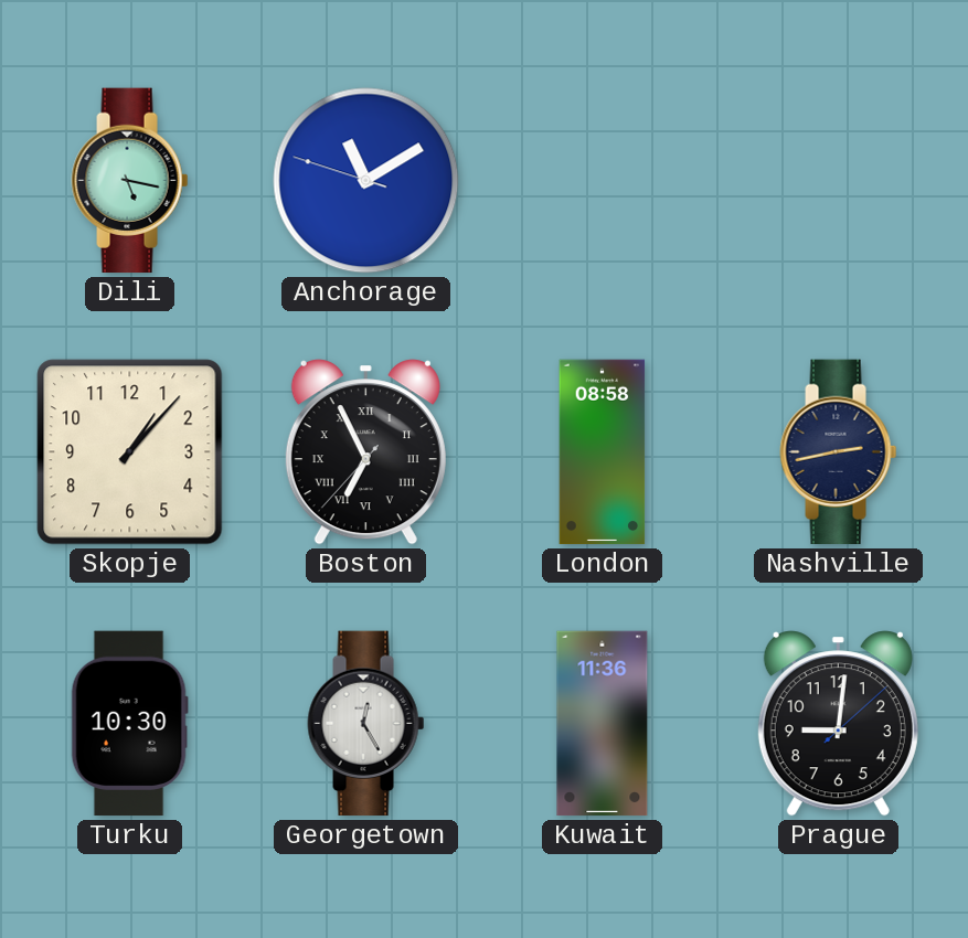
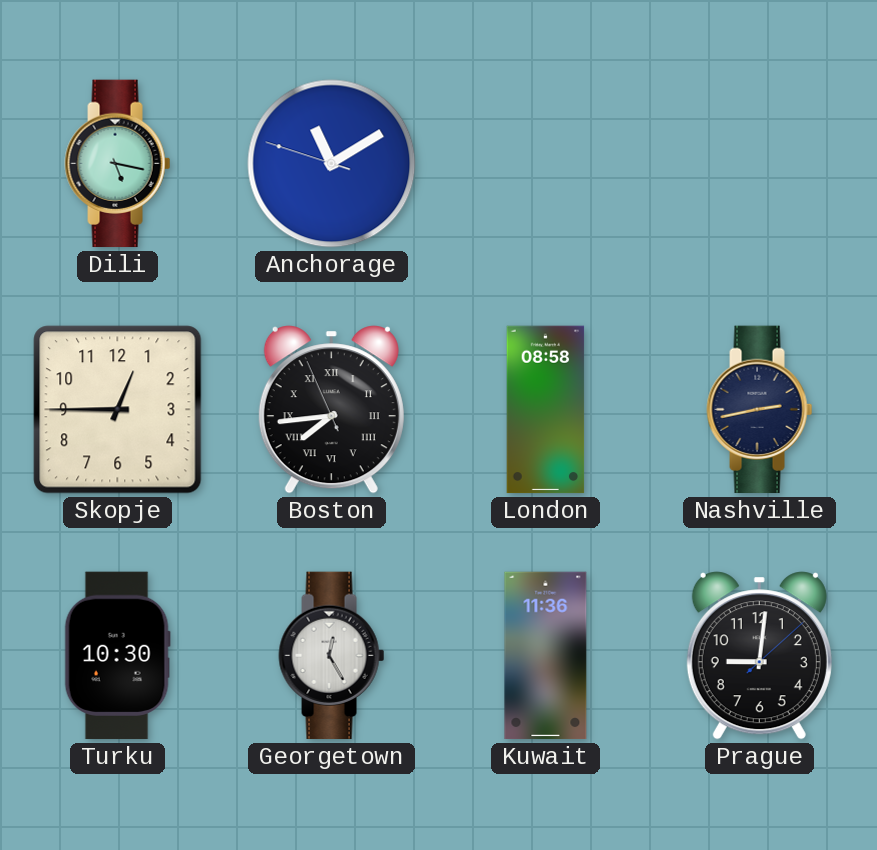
Skopje: 1:07 -> 12:45 (118, 410)
Boston: 6:55 -> 7:43 (331, 410)
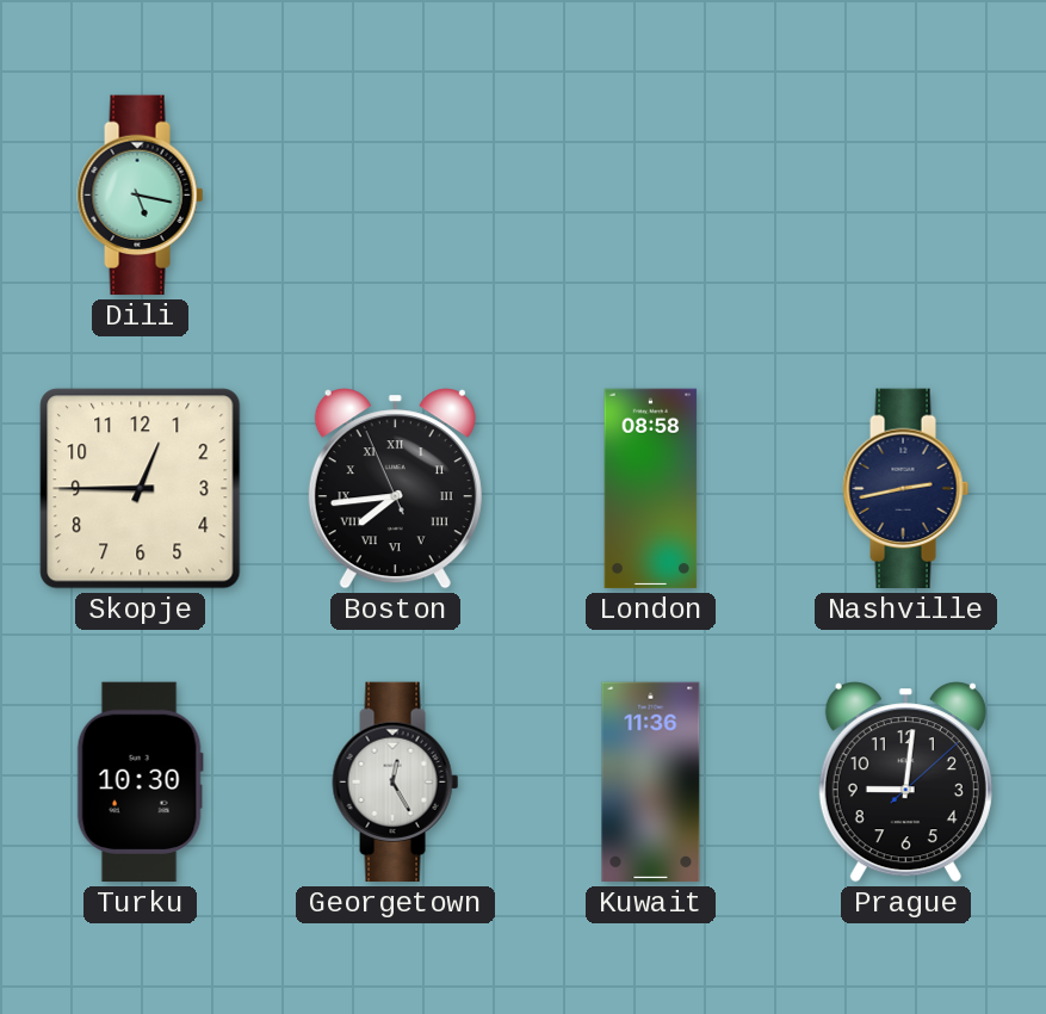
Anchorage: 11:09 -> none (332, 164)
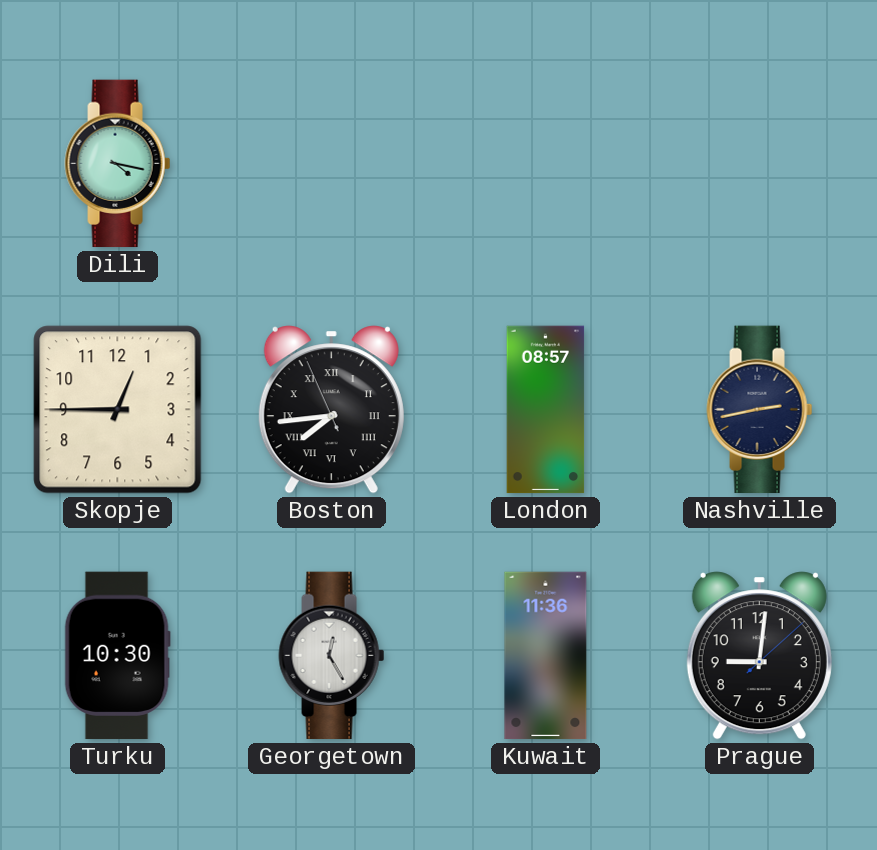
Dili: 5:17 -> 4:17 (118, 164)
London: 08:58 -> 08:57 (546, 410)
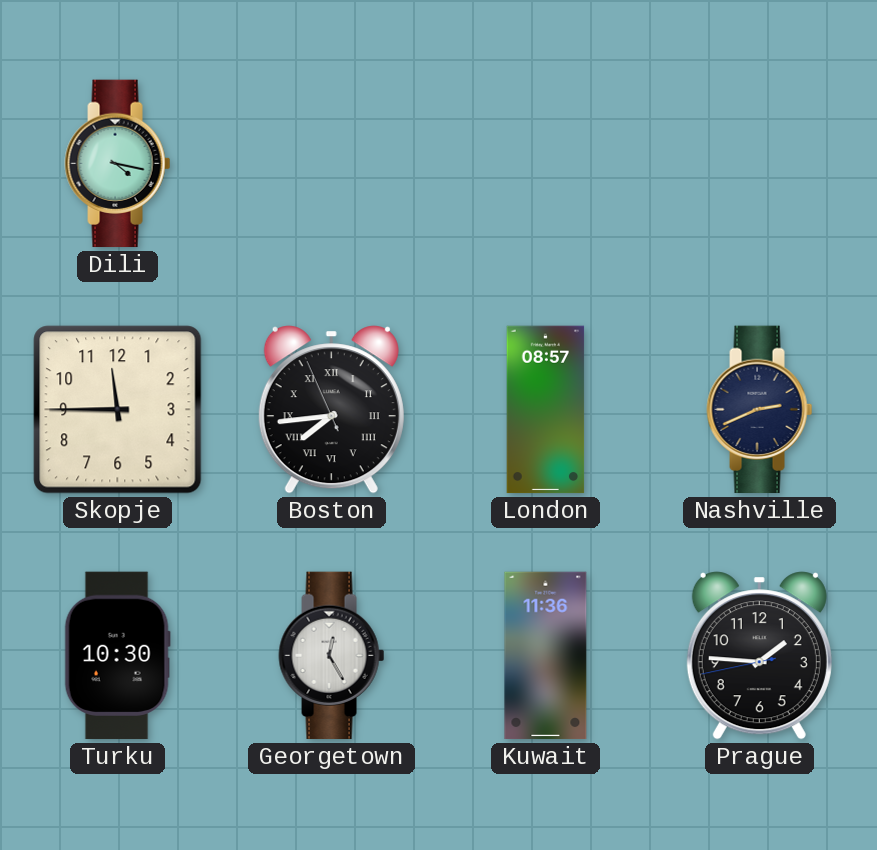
Skopje: 12:45 -> 11:45 (118, 410)
Nashville: 2:43 -> 2:41 (760, 410)
Prague: 9:01 -> 1:45 (759, 656)
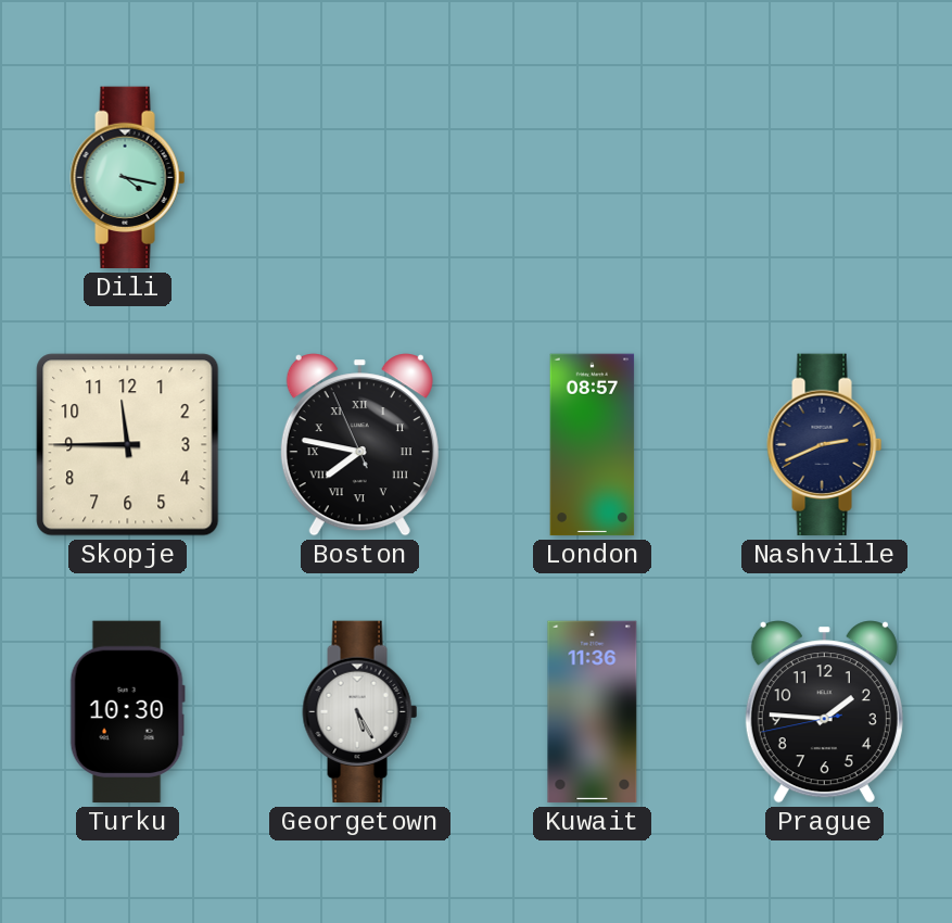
Boston: 7:43 -> 7:46 (359, 445)
Georgetown: 12:25 -> 5:25 (360, 712)
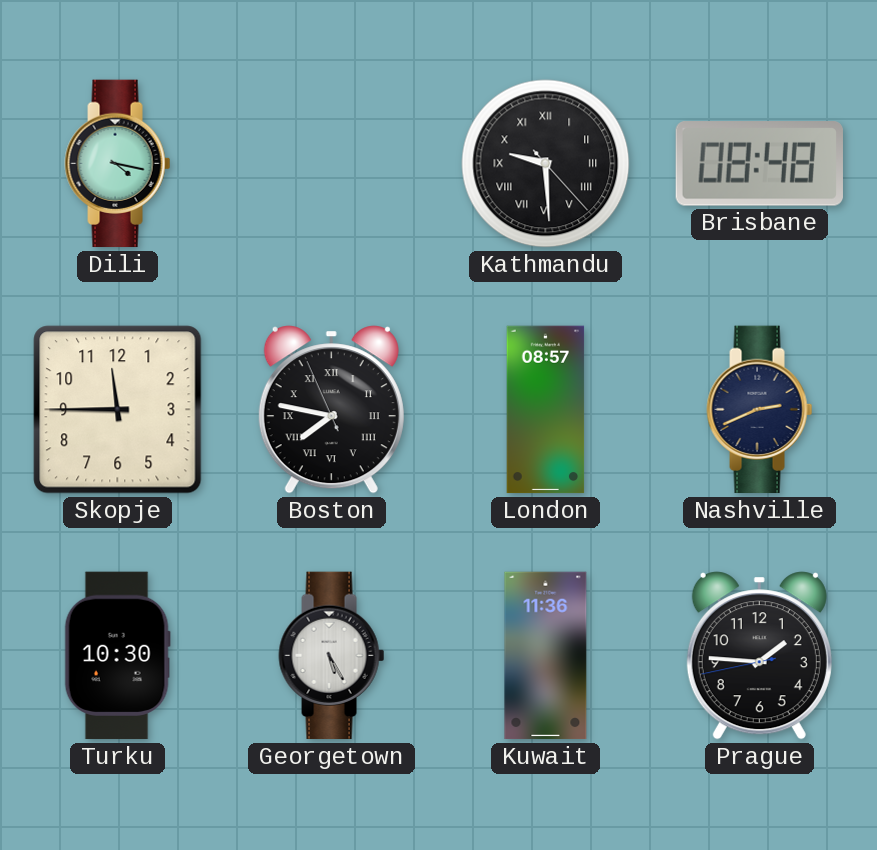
Kathmandu: none -> 9:29 (546, 164)
Brisbane: none -> 08:48 (759, 164)
